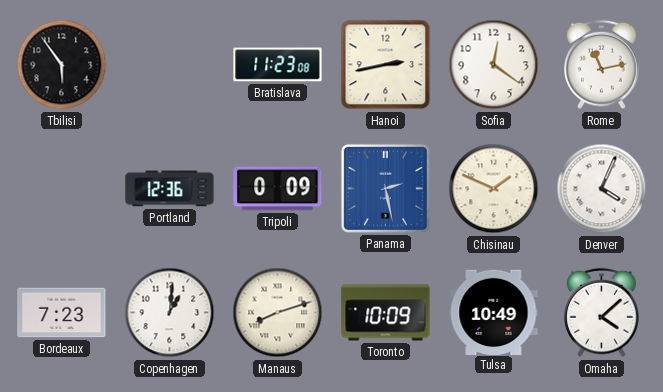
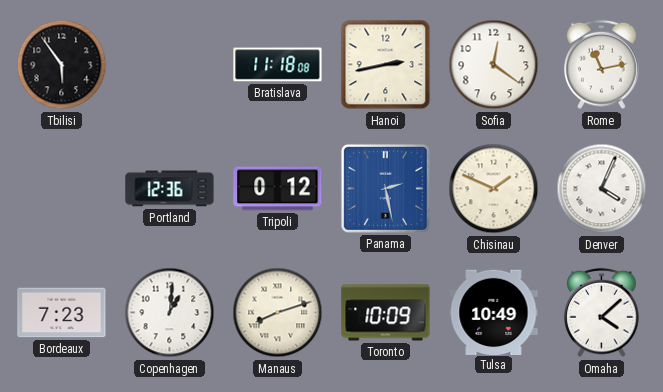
Bratislava: 11:23 -> 11:18 (278, 65)
Tripoli: 0:09 -> 0:12 (278, 189)
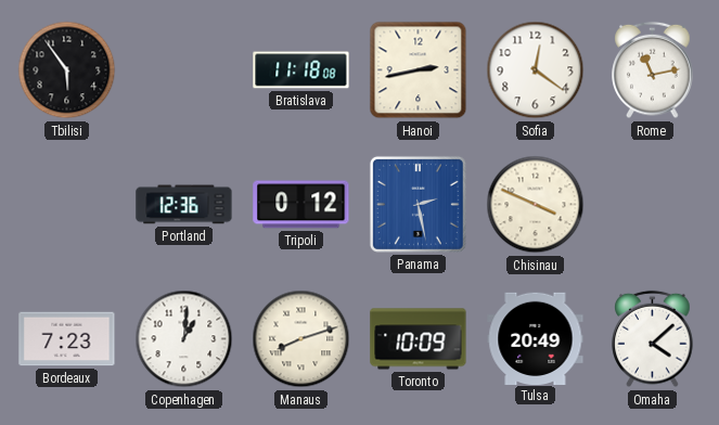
Chisinau: 1:49 -> 3:49 (536, 205)
Denver: 4:04 -> none (602, 189)
Tulsa: 10:49 -> 20:49 (536, 338)
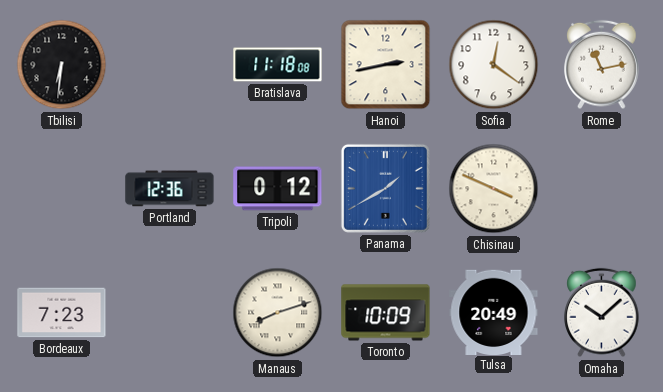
Tbilisi: 5:54 -> 6:31 (62, 65)
Panama: 2:28 -> 1:40 (385, 188)
Copenhagen: 1:01 -> none (184, 339)
Omaha: 4:08 -> 10:08 (602, 313)
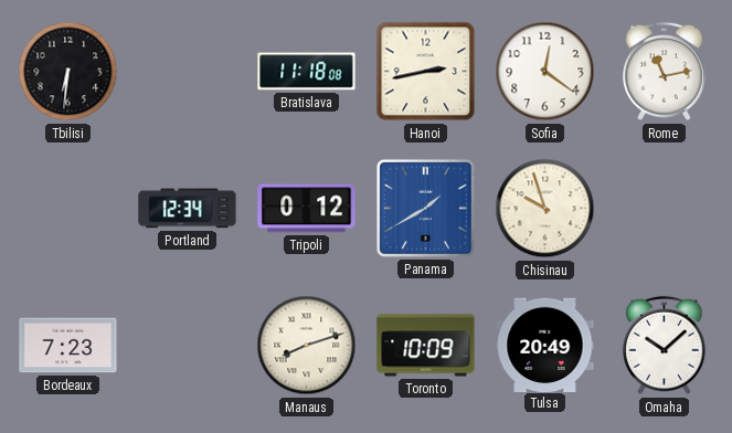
Portland: 12:36 -> 12:34 (188, 209)
Chisinau: 3:49 -> 9:57 (545, 209)
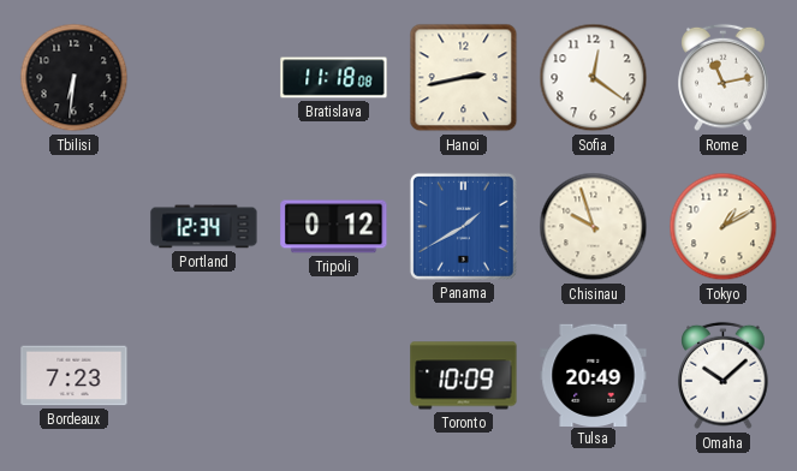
Tokyo: none -> 1:10 (724, 227)
Manaus: 8:12 -> none (307, 346)
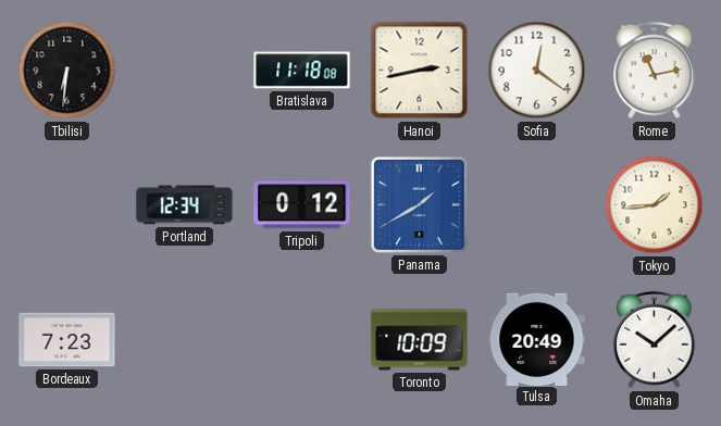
Chisinau: 9:57 -> none (594, 227)
Tokyo: 1:10 -> 1:44 (655, 205)
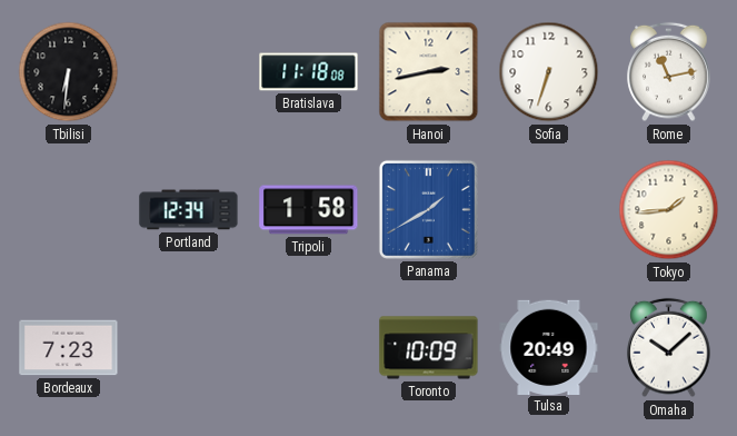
Sofia: 12:21 -> 6:33 (549, 72)
Tripoli: 0:12 -> 1:58 (309, 210)
